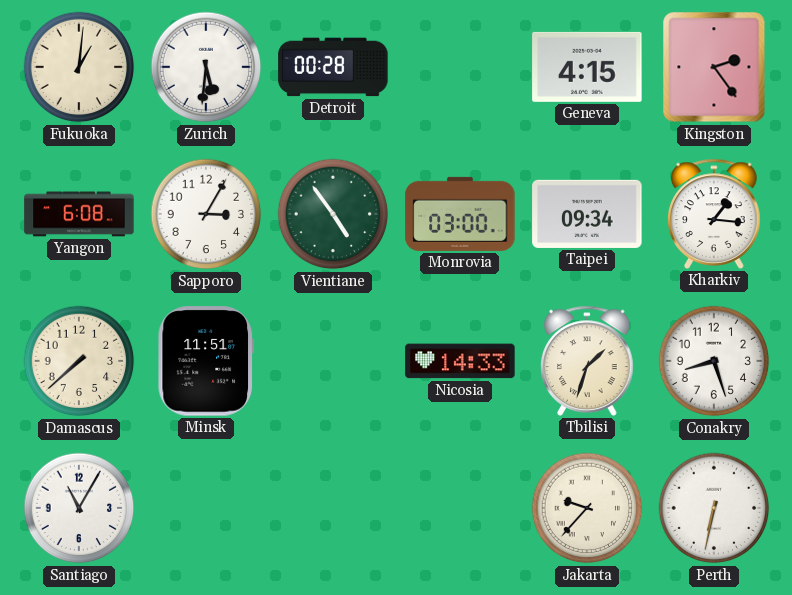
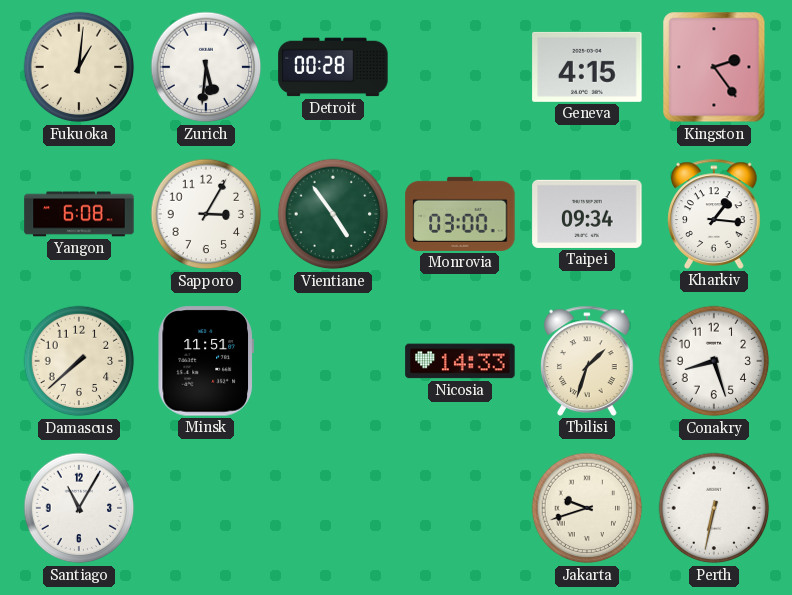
Jakarta: 9:37 -> 9:42 (587, 508)
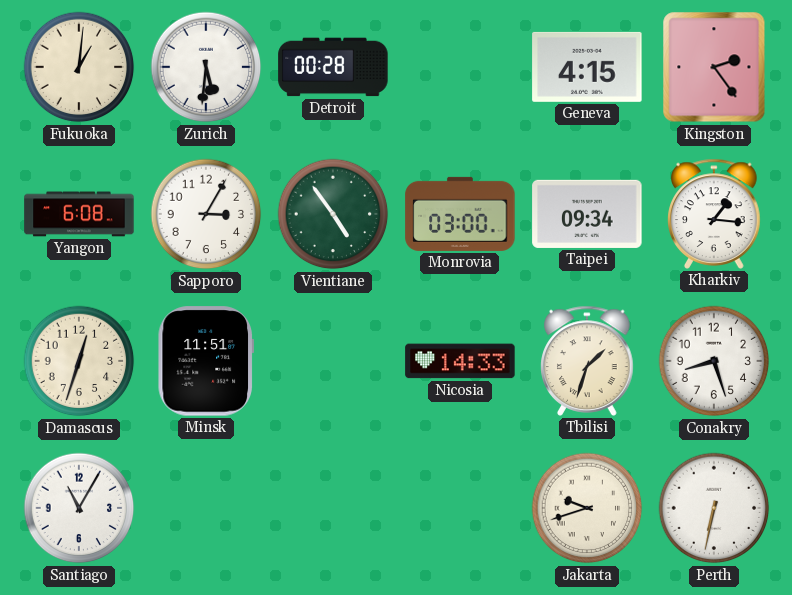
Damascus: 7:38 -> 12:33 (79, 361)
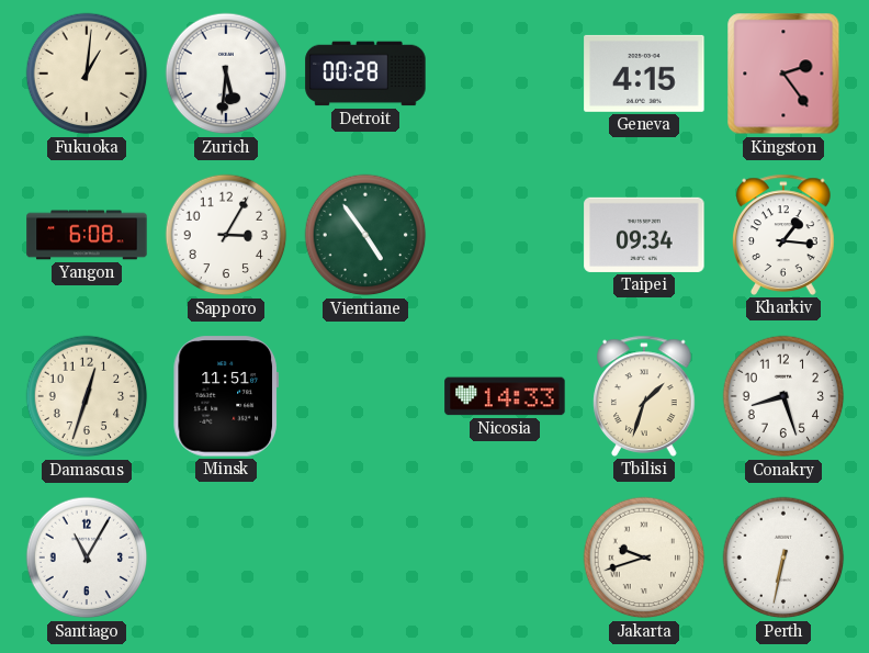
Monrovia: 03:00 -> none (460, 214)
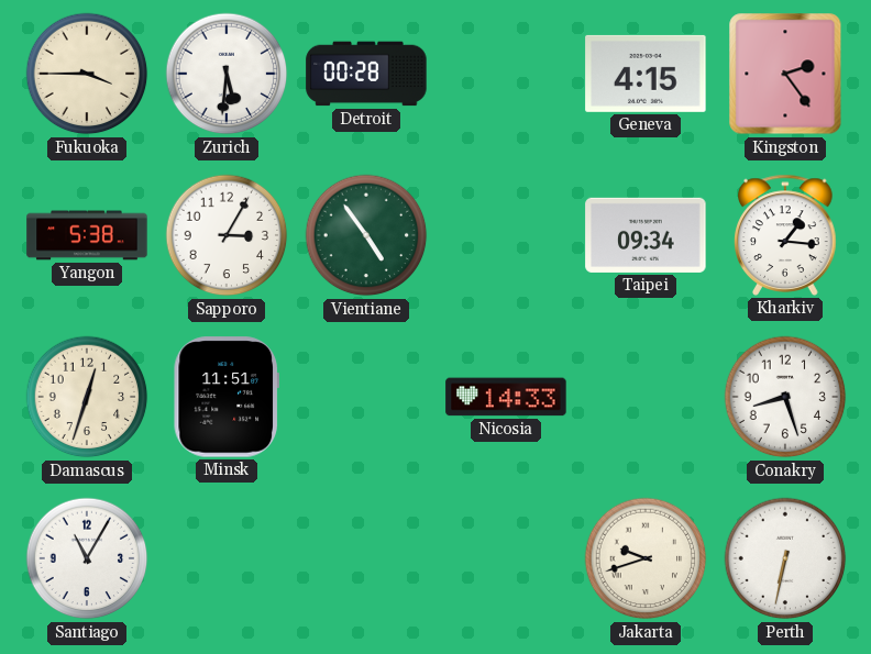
Fukuoka: 1:01 -> 3:45 (87, 74)
Yangon: 6:08 -> 5:38 (87, 235)
Tbilisi: 1:33 -> none (644, 396)
